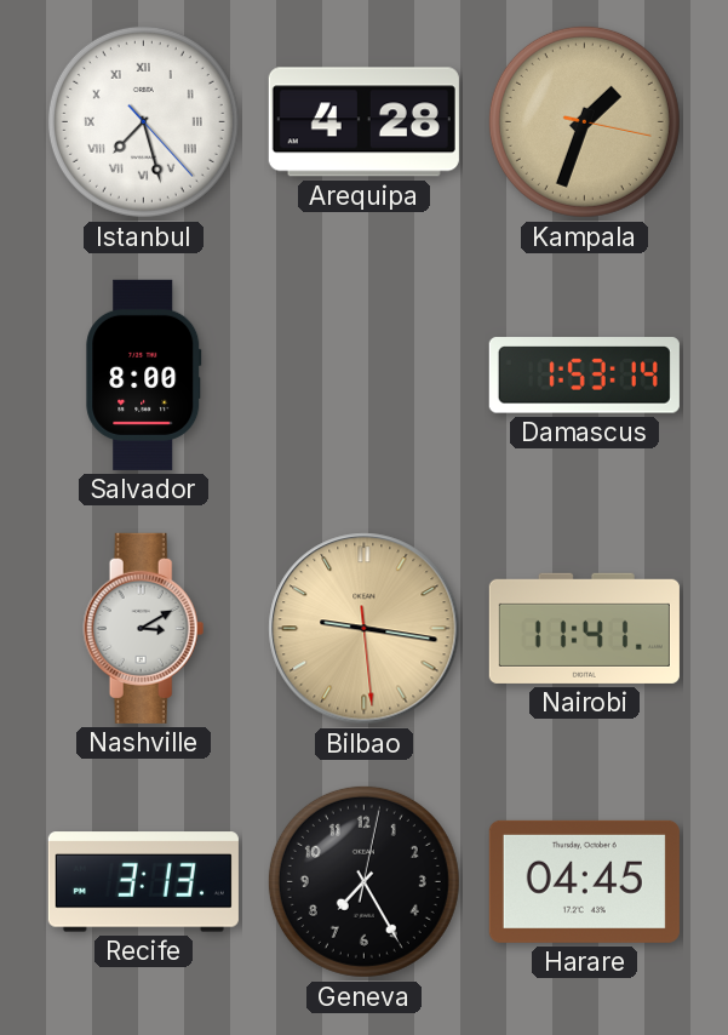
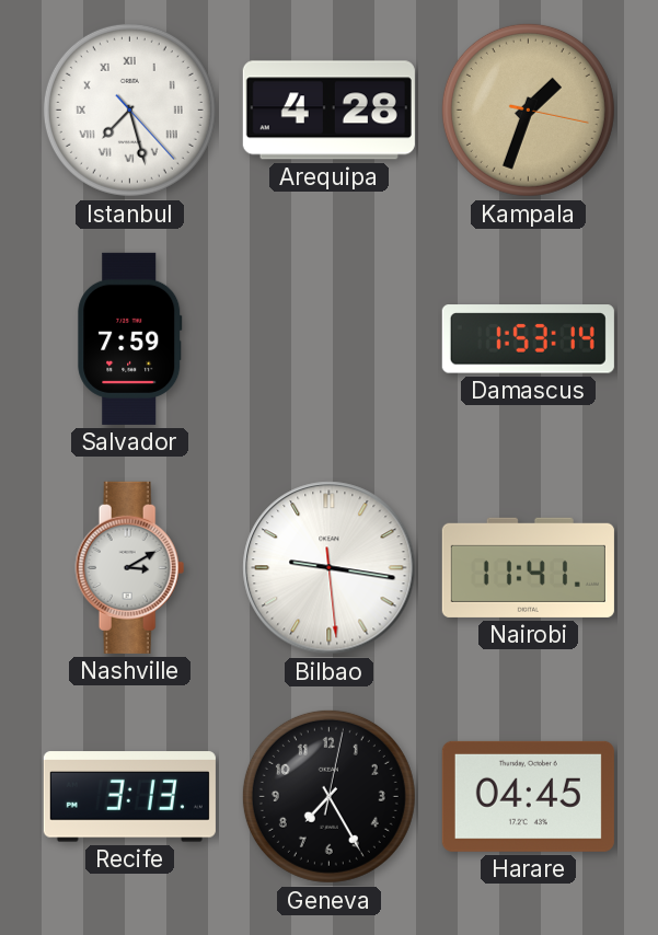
Salvador: 8:00 -> 7:59 (130, 338)
Bilbao dial: champagne -> white (330, 568)
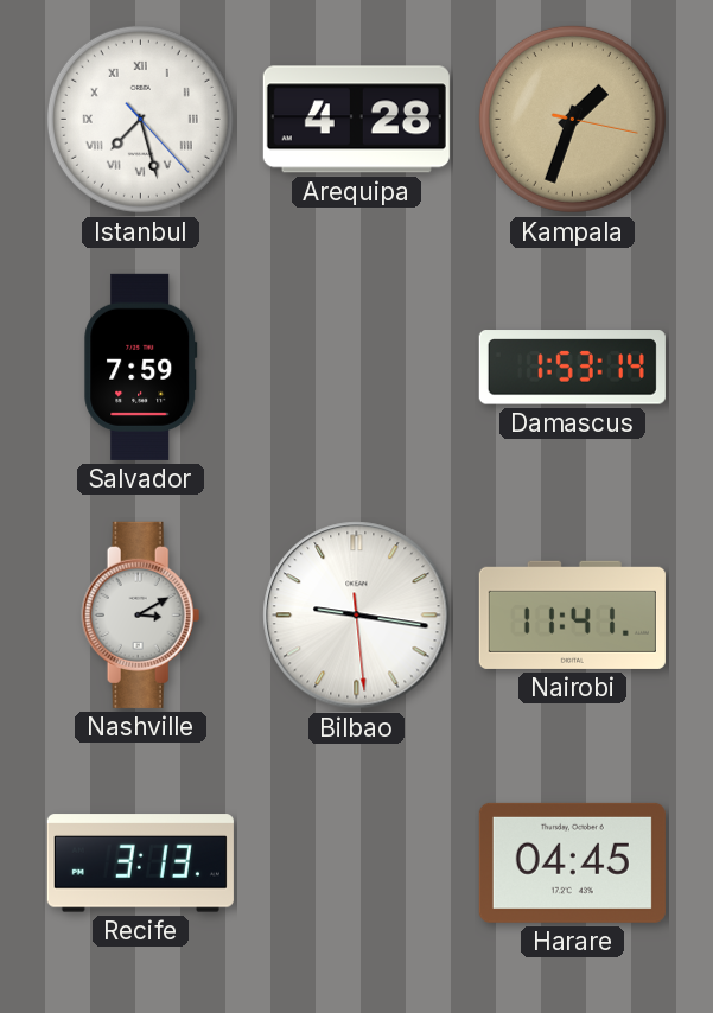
Geneva: 7:25 -> none (328, 796)
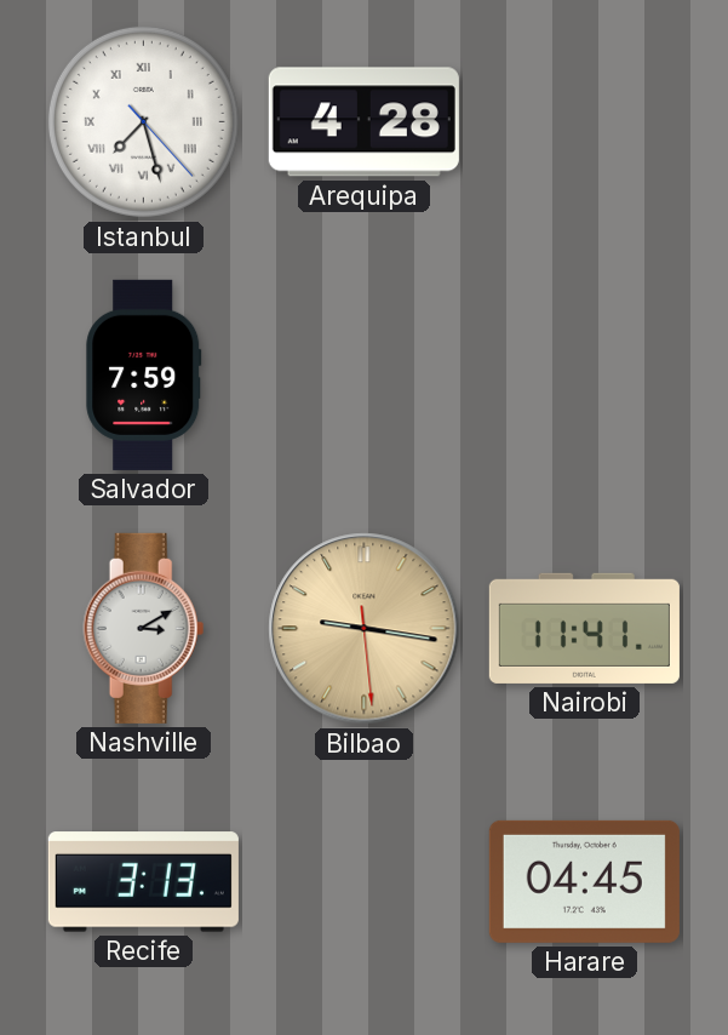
Kampala: 1:33 -> none (572, 119)
Damascus: 1:53 -> none (572, 368)
Bilbao dial: white -> champagne (365, 629)
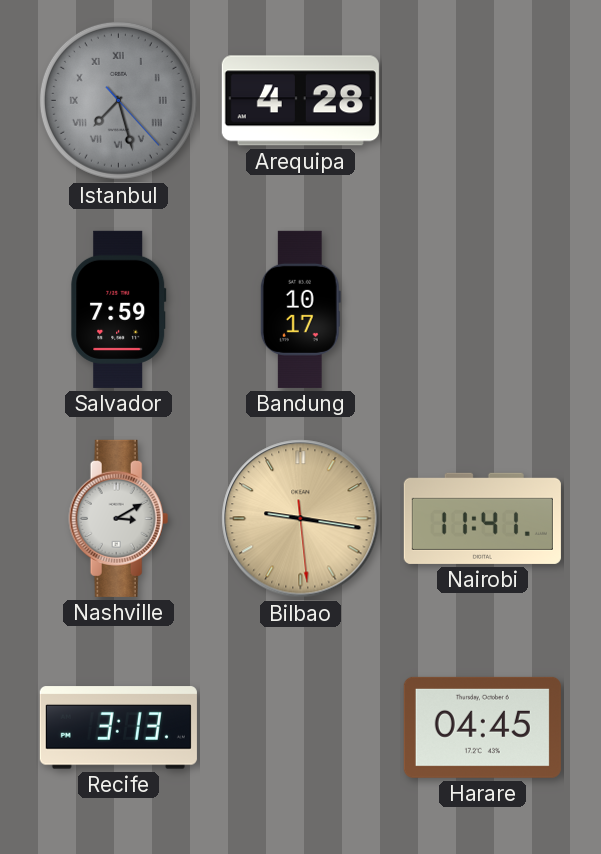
Istanbul dial: white -> grey (118, 100)
Bandung: none -> 10:17 (300, 309)
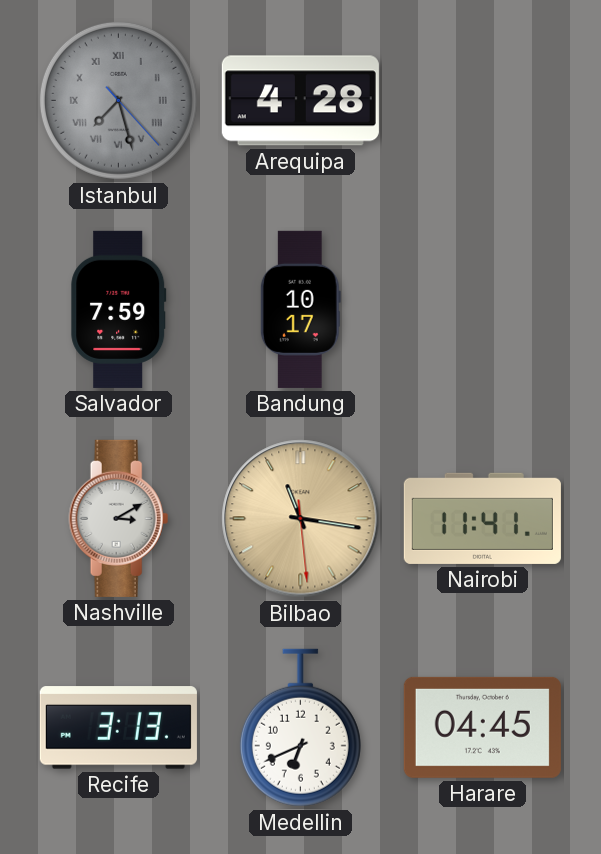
Bilbao: 9:16 -> 11:16 (301, 519)
Medellin: none -> 6:41 (300, 728)
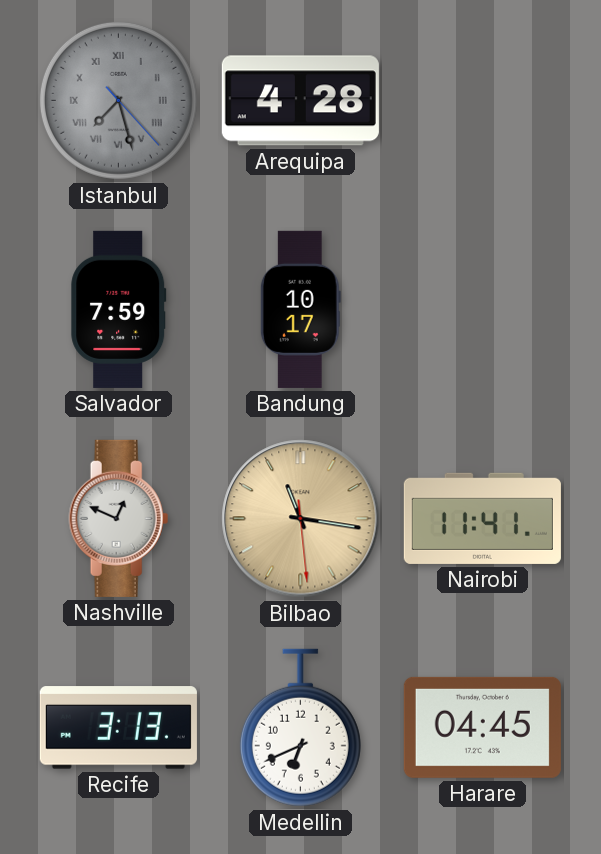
Nashville: 3:10 -> 12:49 (119, 518)
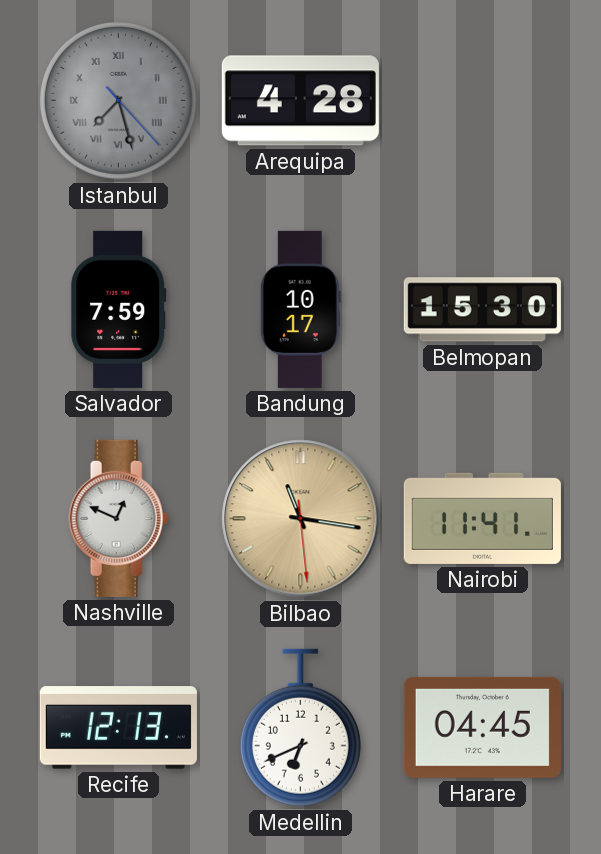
Belmopan: none -> 15:30 (482, 310)
Recife: 3:13 -> 12:13 (118, 728)
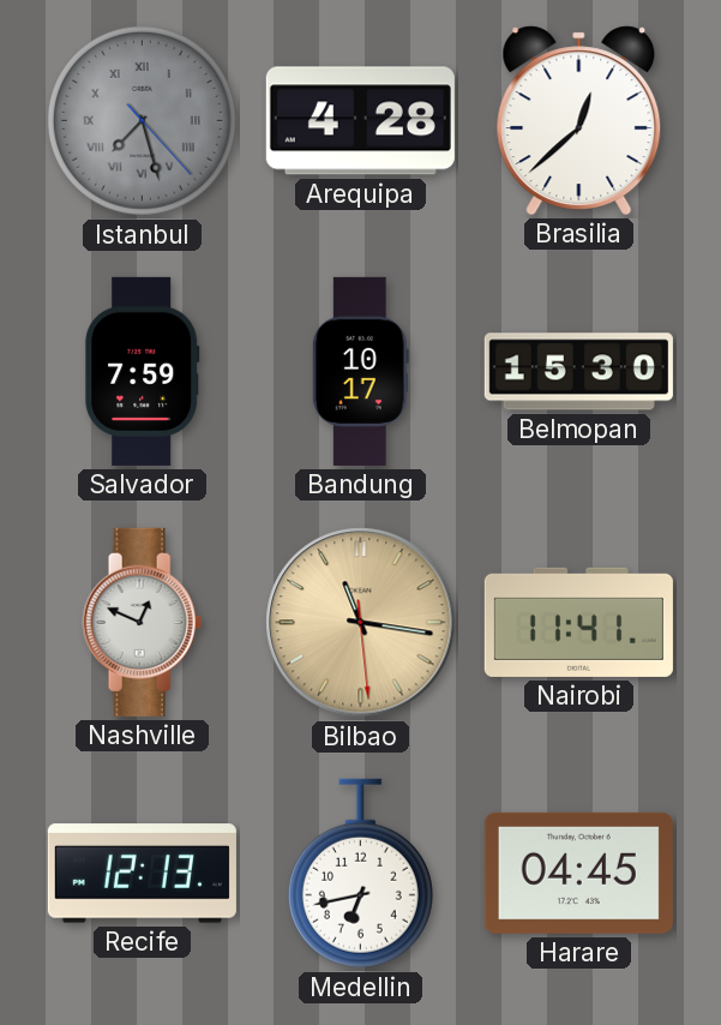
Brasilia: none -> 12:38 (579, 120)
Medellin: 6:41 -> 6:43 (360, 874)
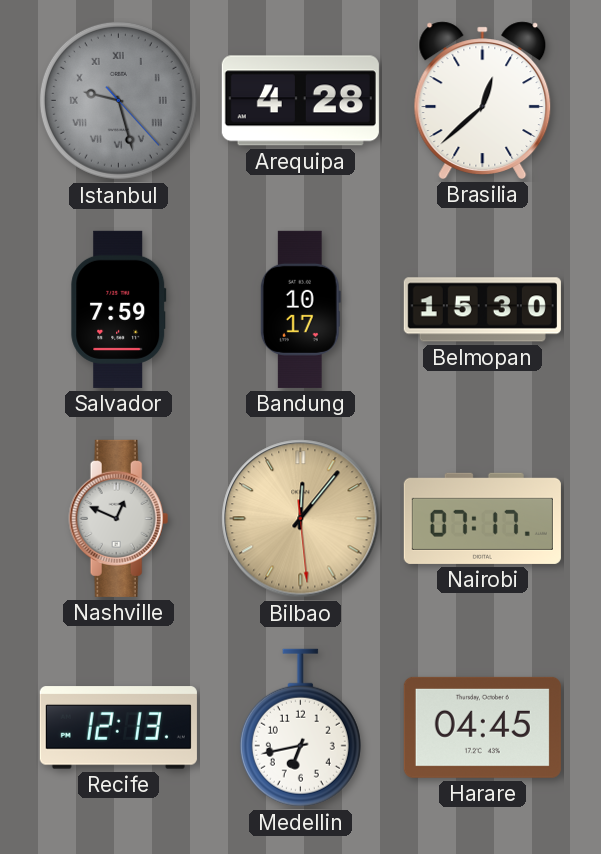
Istanbul: 7:27 -> 9:27 (118, 100)
Bilbao: 11:16 -> 12:06 (301, 519)
Nairobi: 11:41 -> 07:17 (482, 518)
